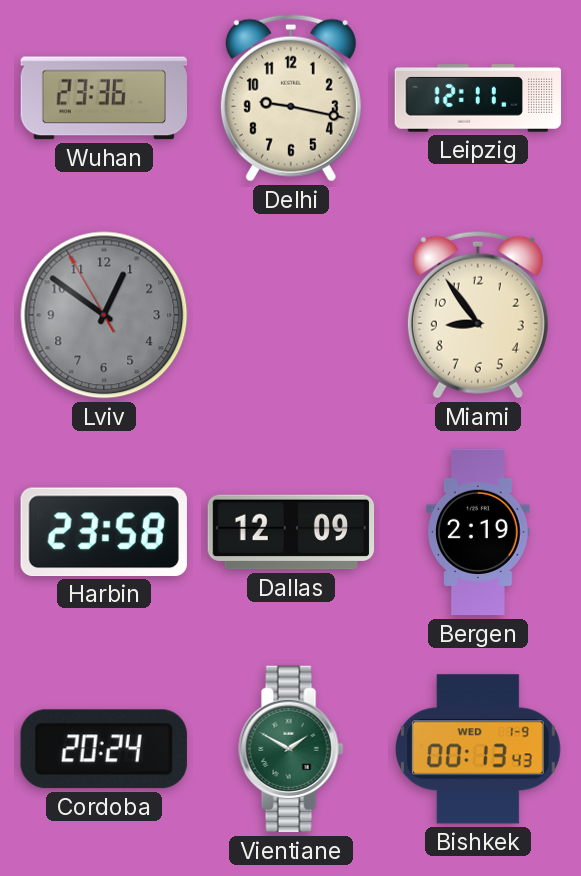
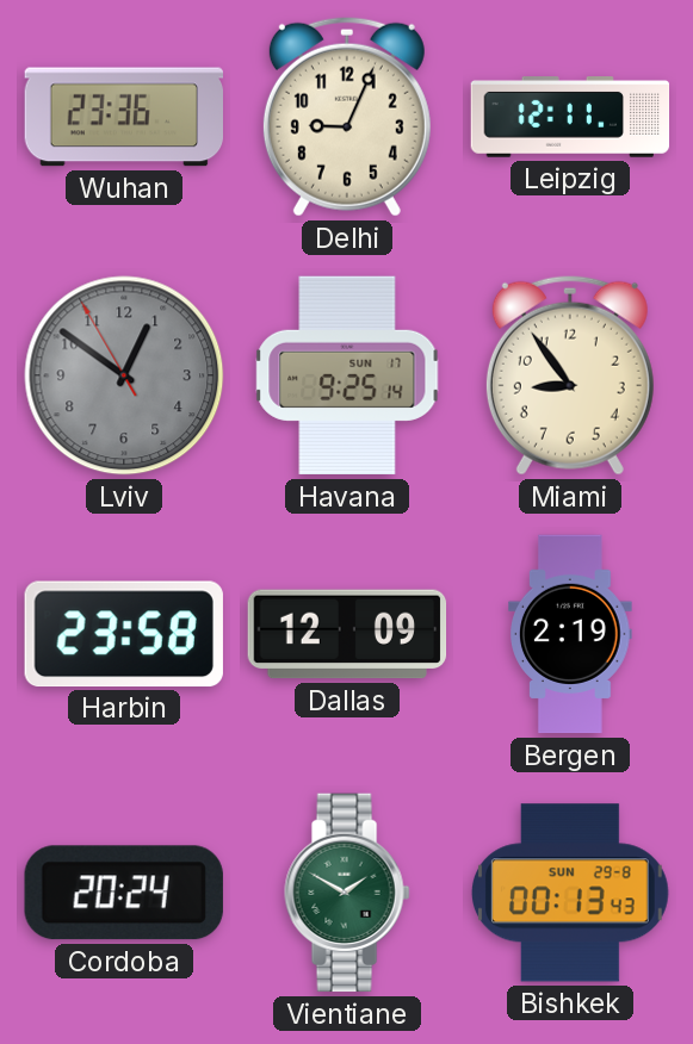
Delhi: 9:17 -> 9:04 (347, 117)
Havana: none -> 9:25 (347, 375)
Bishkek date: WED 1-9 -> SUN 29-8 (570, 893)
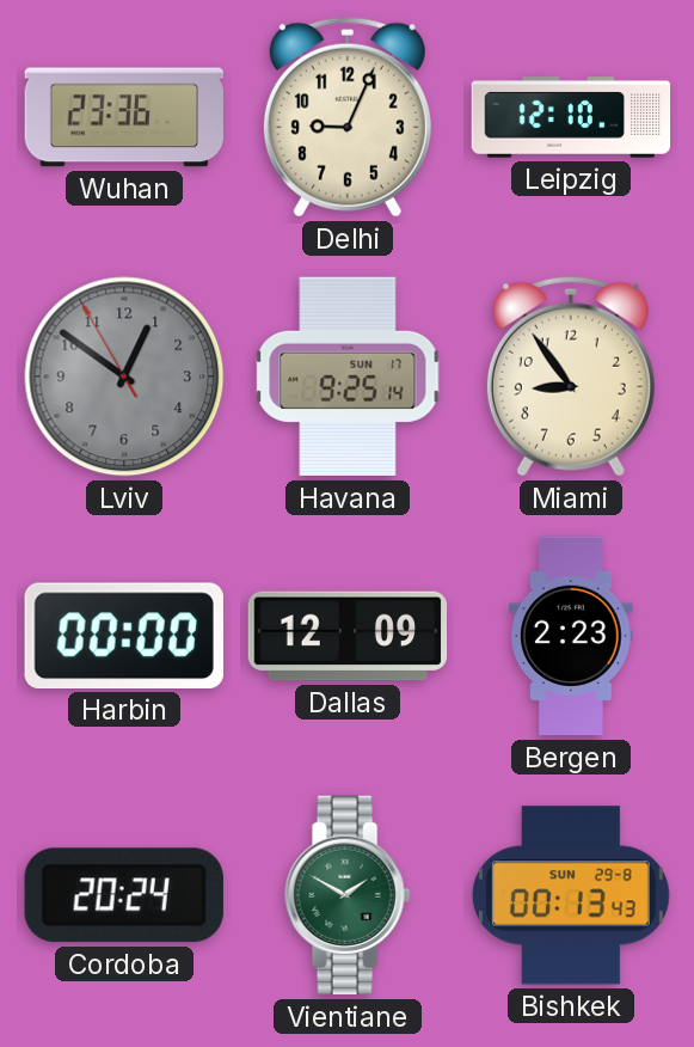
Leipzig: 12:11 -> 12:10 (571, 118)
Harbin: 23:58 -> 00:00 (124, 636)
Bergen: 2:19 -> 2:23 (572, 636)
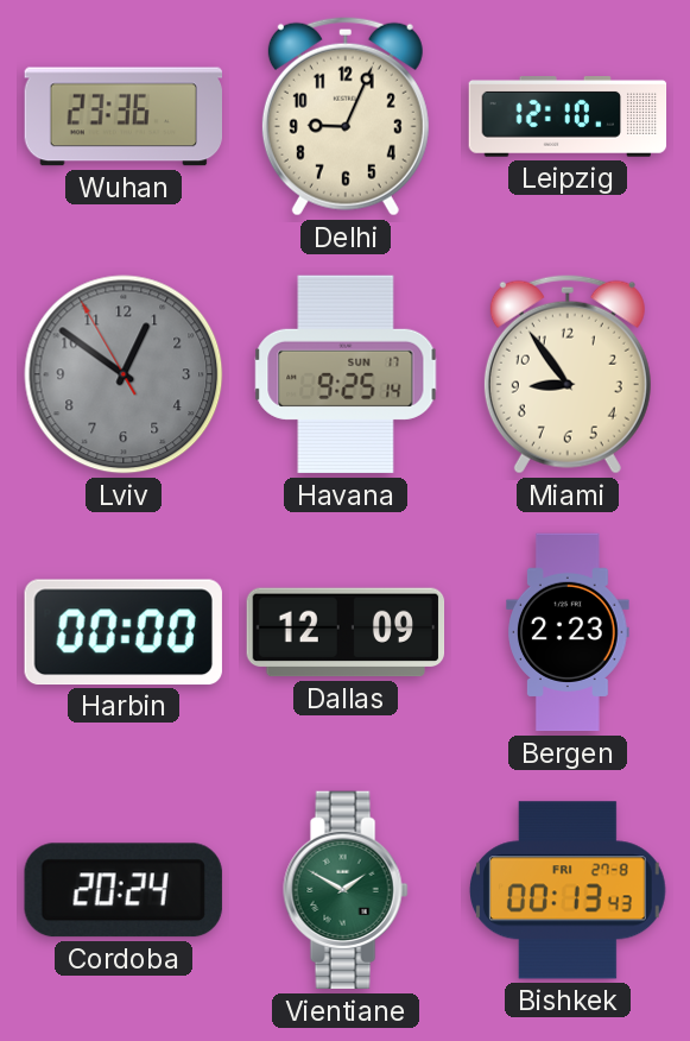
Bishkek date: SUN 29-8 -> FRI 27-8 (568, 890)
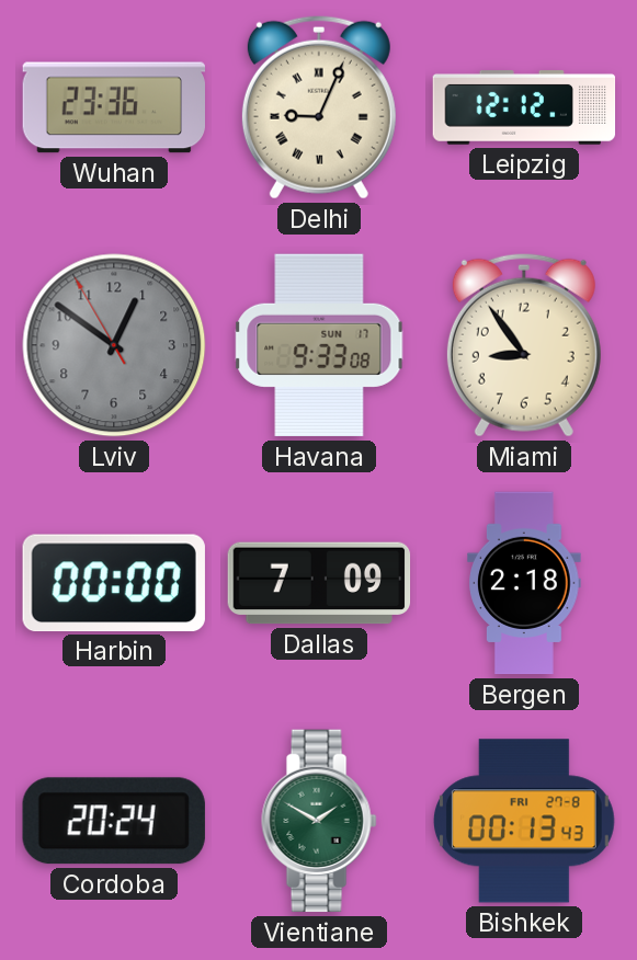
Delhi numerals: Arabic -> Roman (319, 107)
Leipzig: 12:10 -> 12:12 (524, 108)
Havana: 9:25 -> 9:33 (319, 345)
Dallas: 12:09 -> 7:09 (319, 583)
Bergen: 2:23 -> 2:18 (525, 583)
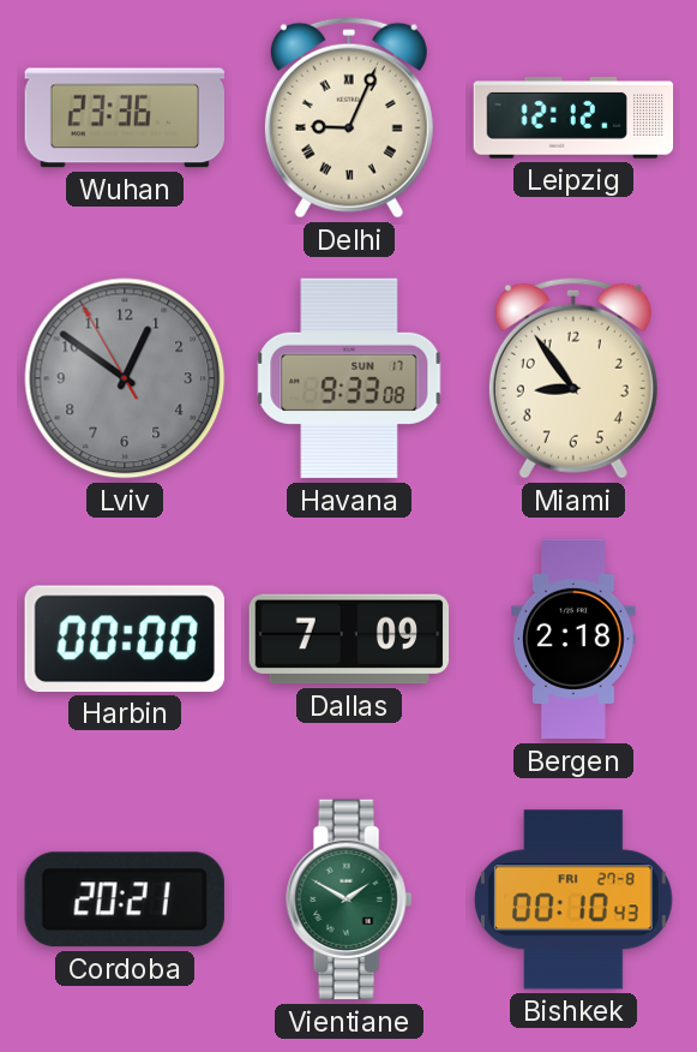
Cordoba: 20:24 -> 20:21 (125, 899)
Bishkek: 00:13 -> 00:10 (573, 899)
